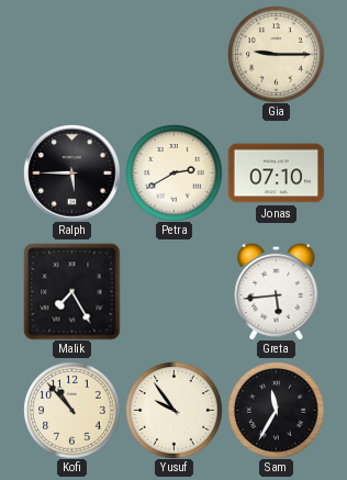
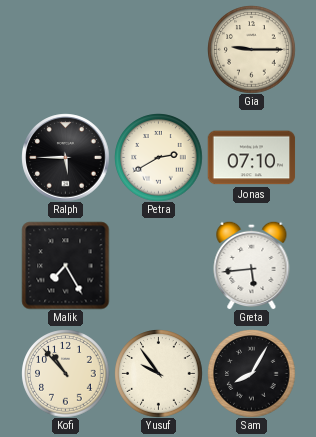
Sam: 11:35 -> 8:05 (251, 373)
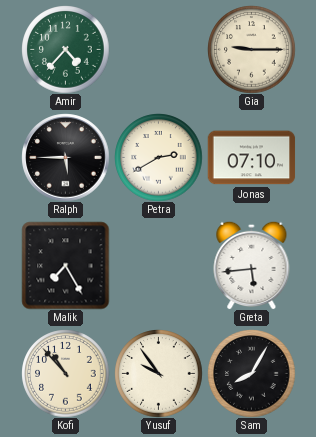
Amir: none -> 4:37 (65, 49)
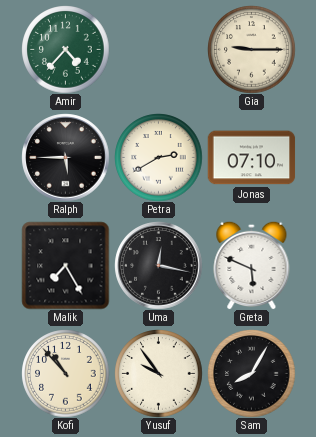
Uma: none -> 12:17 (158, 265)
Greta: 5:44 -> 5:49 (252, 265)
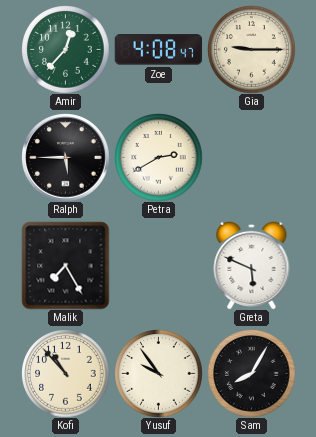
Amir: 4:37 -> 12:37 (65, 49)
Zoe: none -> 4:08 (158, 50)
Jonas: 07:10 -> none (251, 158)
Uma: 12:17 -> none (158, 265)
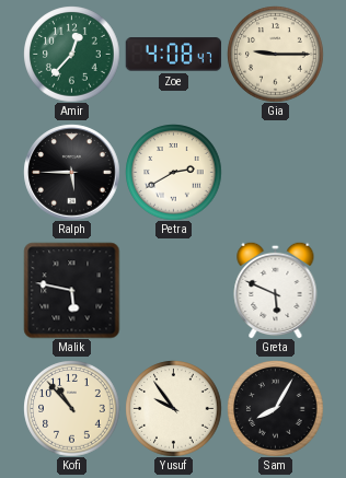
Malik: 7:25 -> 5:47 (71, 290)
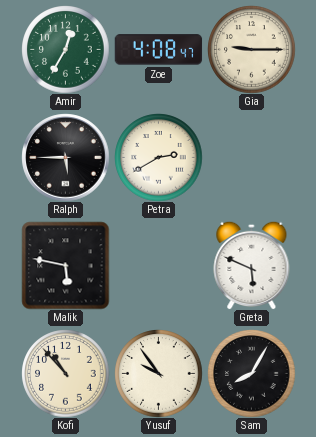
Amir: 12:37 -> 12:35 (65, 49)
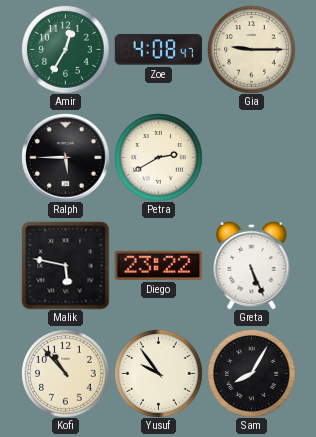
Diego: none -> 23:22 (158, 265)
Greta: 5:49 -> 5:26 (252, 265)
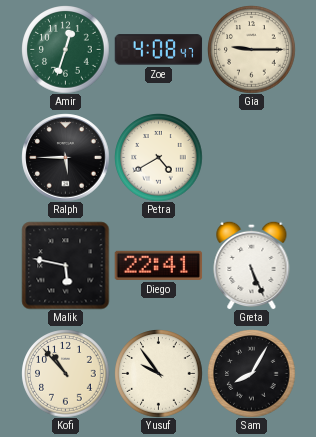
Amir: 12:35 -> 12:33 (65, 49)
Petra: 2:40 -> 4:40 (158, 157)
Diego: 23:22 -> 22:41 (158, 265)
